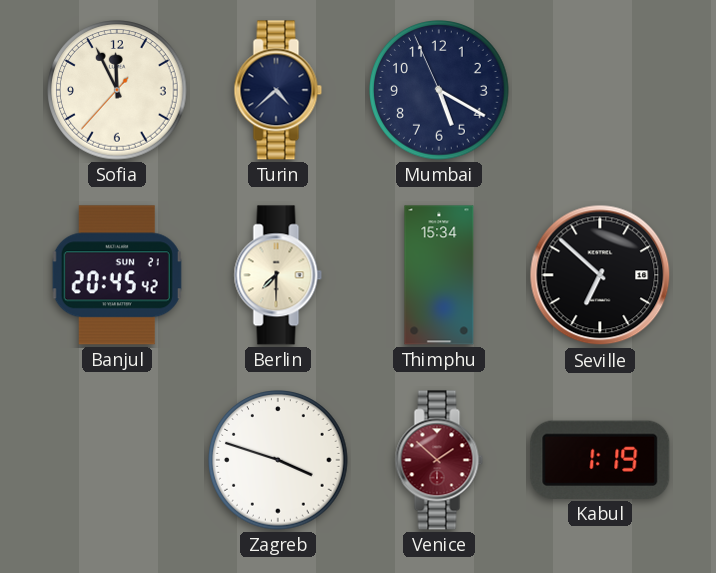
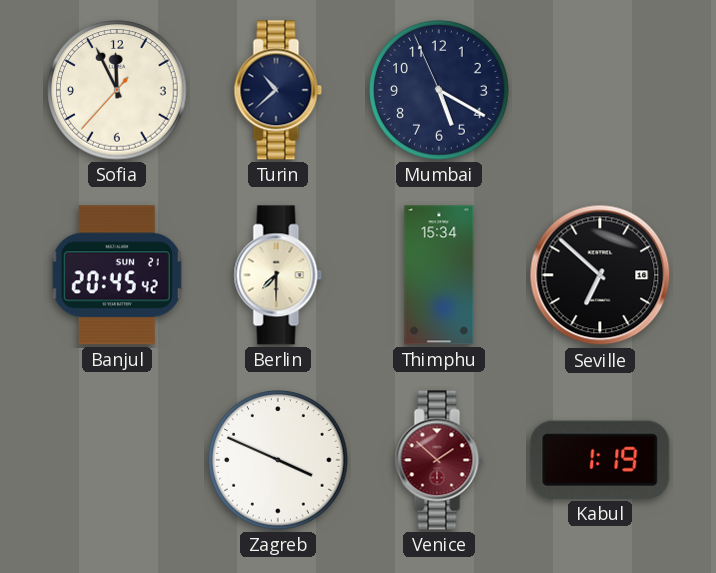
Turin: 4:38 -> 10:38 (278, 90)
Zagreb: 3:48 -> 3:49 (278, 460)
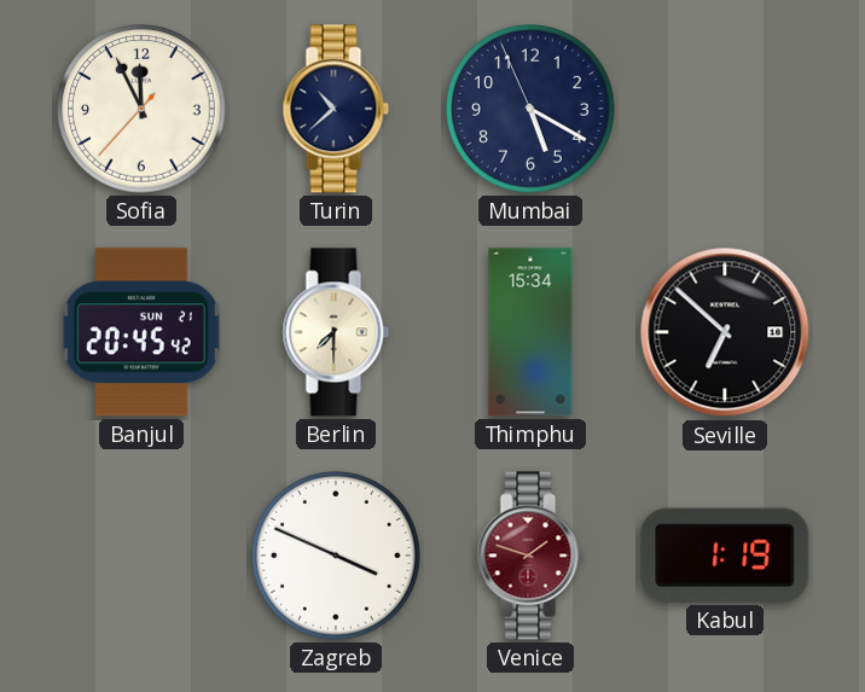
Venice: 1:52 -> 1:48 (530, 556)
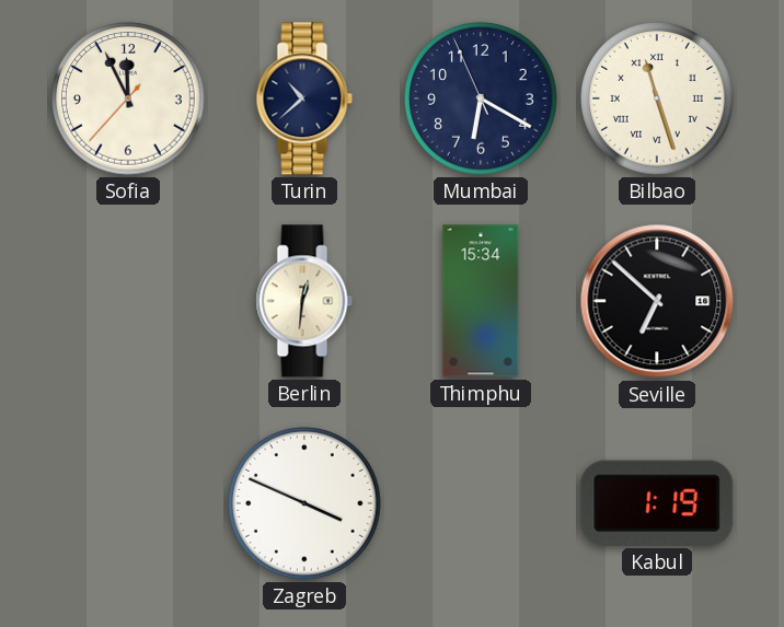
Mumbai: 5:19 -> 6:19 (481, 98)
Bilbao: none -> 11:27 (657, 98)
Banjul: 20:45 -> none (141, 332)
Berlin: 7:30 -> 12:31 (304, 301)
Venice: 1:48 -> none (530, 556)
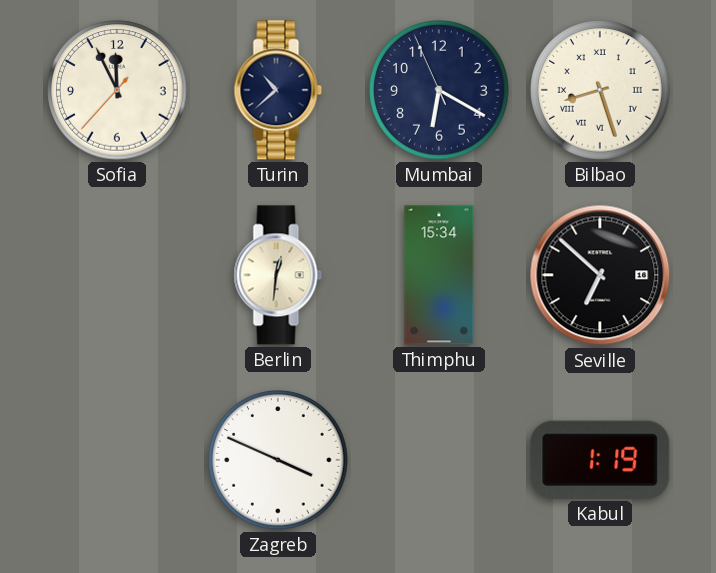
Bilbao: 11:27 -> 8:27 (600, 90)
